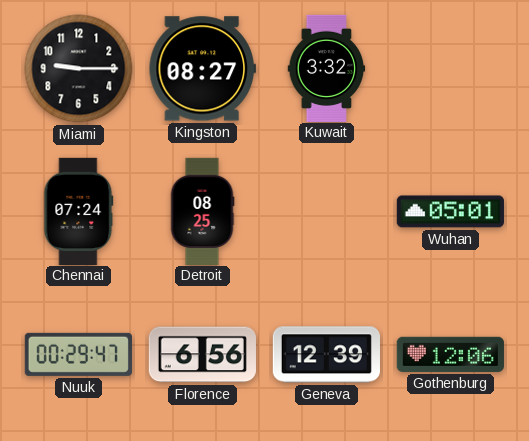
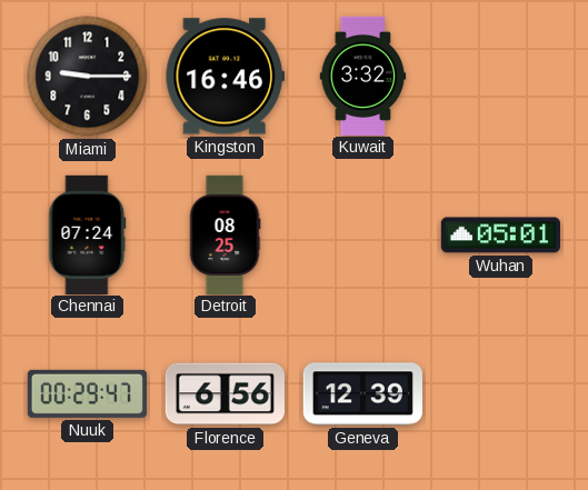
Kingston: 08:27 -> 16:46 (225, 77)
Gothenburg: 12:06 -> none (450, 354)
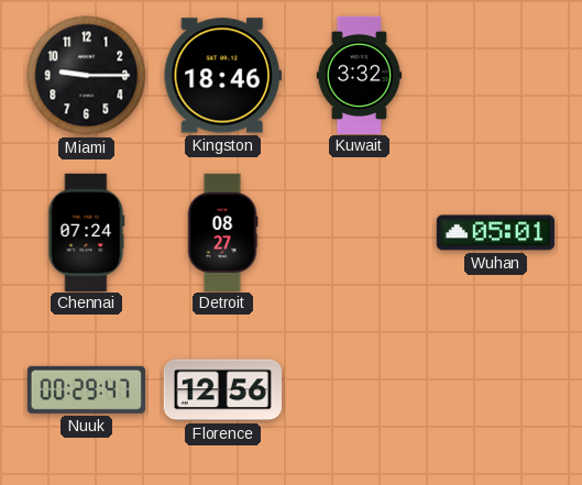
Kingston: 16:46 -> 18:46 (222, 76)
Detroit: 08:25 -> 08:27 (222, 232)
Florence: 6:56 -> 12:56 (222, 390)
Geneva: 12:39 -> none (362, 394)
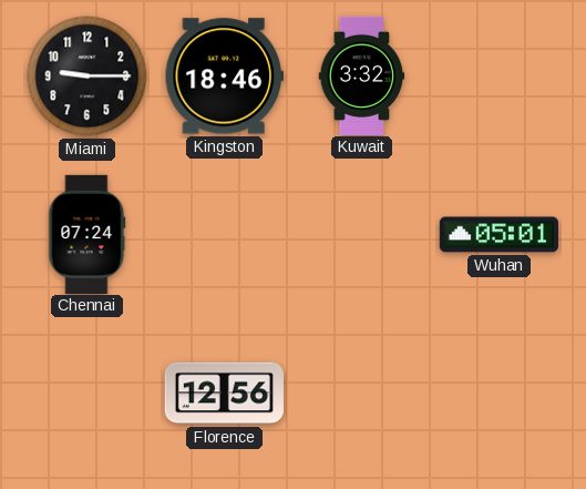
Detroit: 08:27 -> none (222, 232)
Nuuk: 00:29 -> none (86, 389)
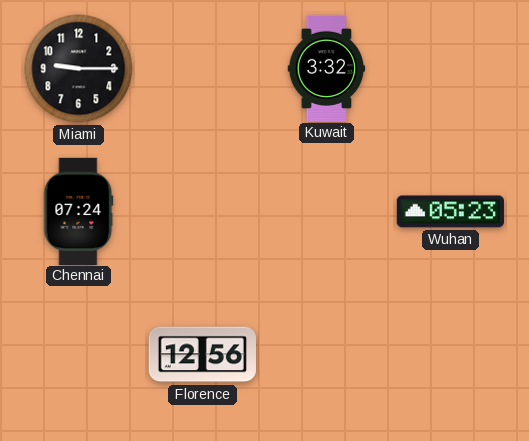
Kingston: 18:46 -> none (224, 77)
Wuhan: 05:01 -> 05:23 (450, 212)
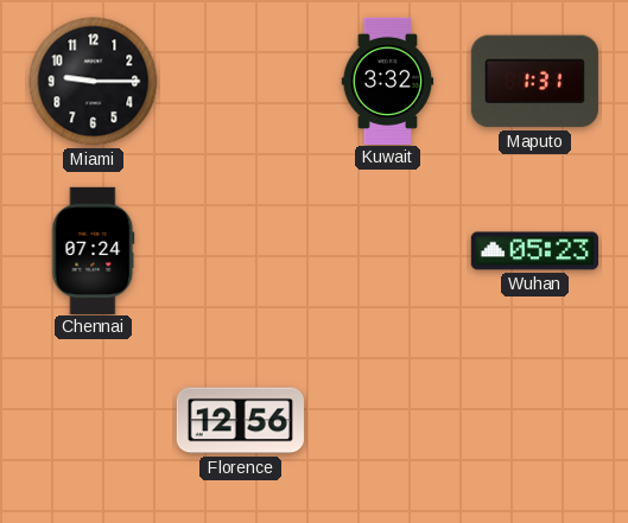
Maputo: none -> 1:31 (534, 82)
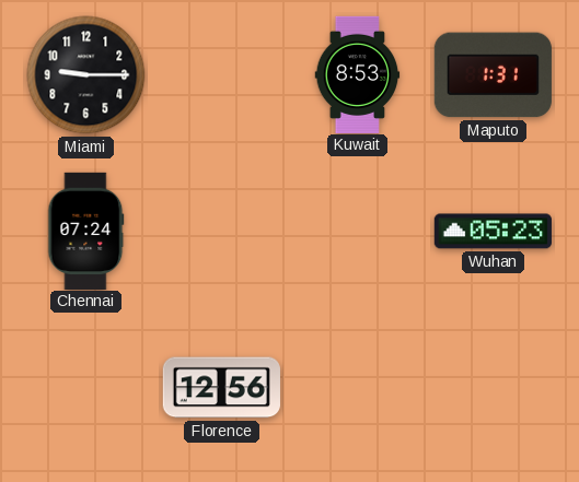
Kuwait: 3:32 -> 8:53 (358, 74)
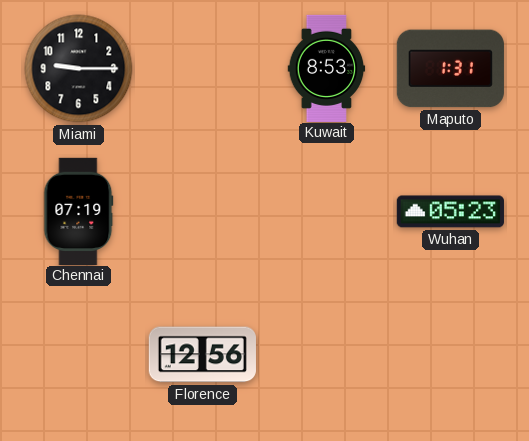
Chennai: 07:24 -> 07:19 (79, 211)
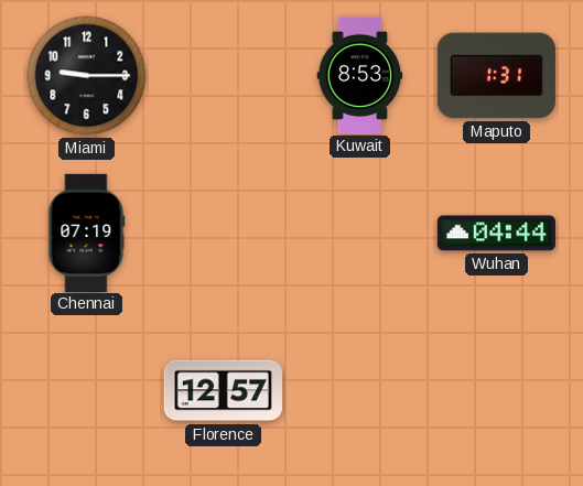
Wuhan: 05:23 -> 04:44 (496, 234)
Florence: 12:56 -> 12:57 (223, 391)
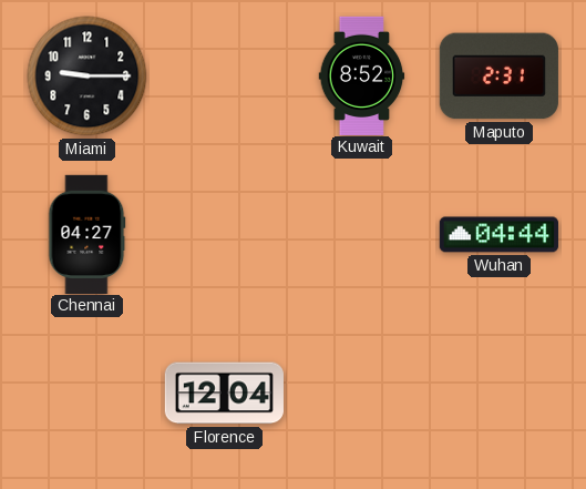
Kuwait: 8:53 -> 8:52 (362, 75)
Maputo: 1:31 -> 2:31 (498, 77)
Chennai: 07:19 -> 04:27 (88, 234)
Florence: 12:57 -> 12:04 (224, 394)
